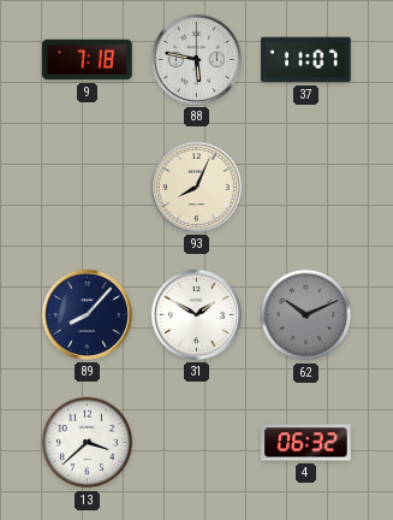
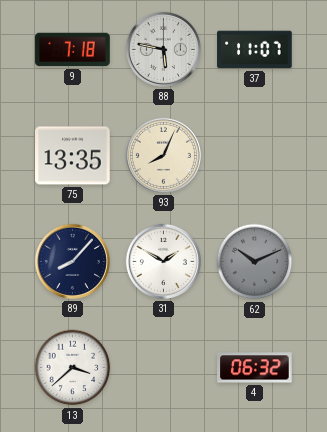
75: none -> 13:35 (73, 156)
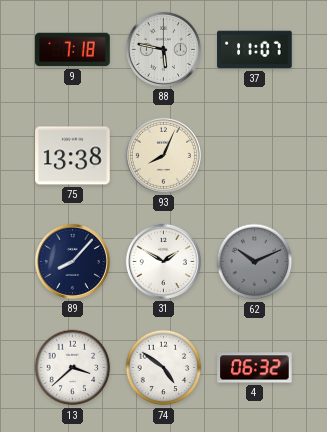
75: 13:35 -> 13:38 (73, 156)
74: none -> 4:51 (164, 368)
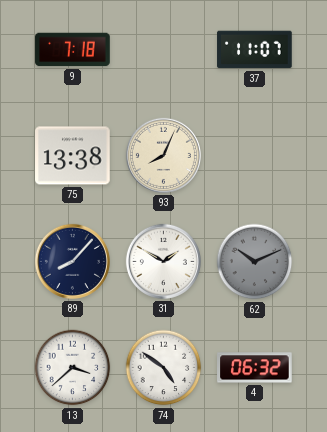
88: 5:47 -> none (163, 49)
